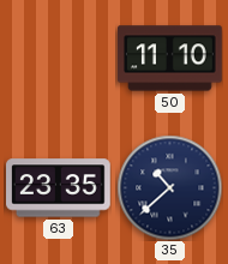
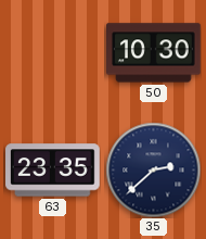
50: 11:10 -> 10:30 (154, 53)
35: 10:38 -> 2:38 (153, 169)
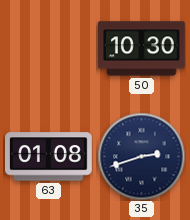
63: 23:35 -> 01:08 (49, 157)
35: 2:38 -> 2:42 (141, 156)
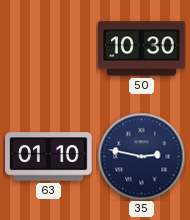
63: 01:08 -> 01:10 (49, 157)
35: 2:42 -> 2:47 (141, 156)
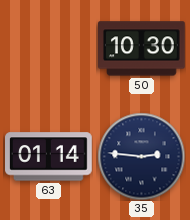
63: 01:10 -> 01:14 (49, 157)
35: 2:47 -> 2:46 (141, 156)
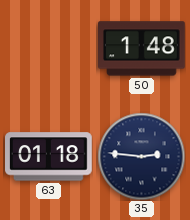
50: 10:30 -> 1:48 (142, 49)
63: 01:14 -> 01:18 (49, 157)
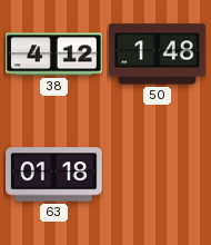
38: none -> 4:12 (54, 55)
35: 2:46 -> none (141, 156)
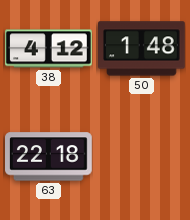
63: 01:18 -> 22:18 (49, 157)
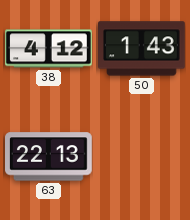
50: 1:48 -> 1:43 (142, 49)
63: 22:18 -> 22:13 (49, 157)
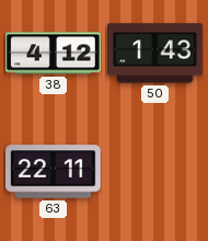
63: 22:13 -> 22:11 (54, 172)
